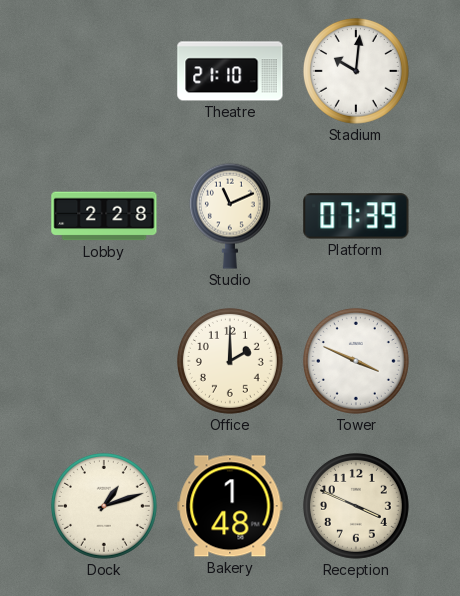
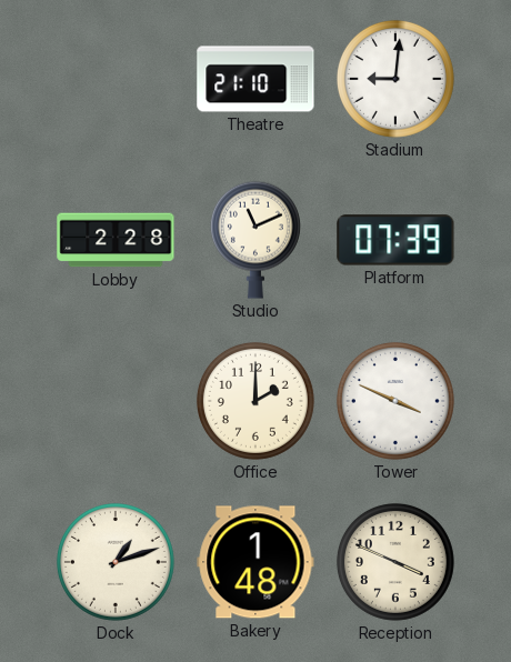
Stadium: 10:01 -> 9:01 (395, 79)
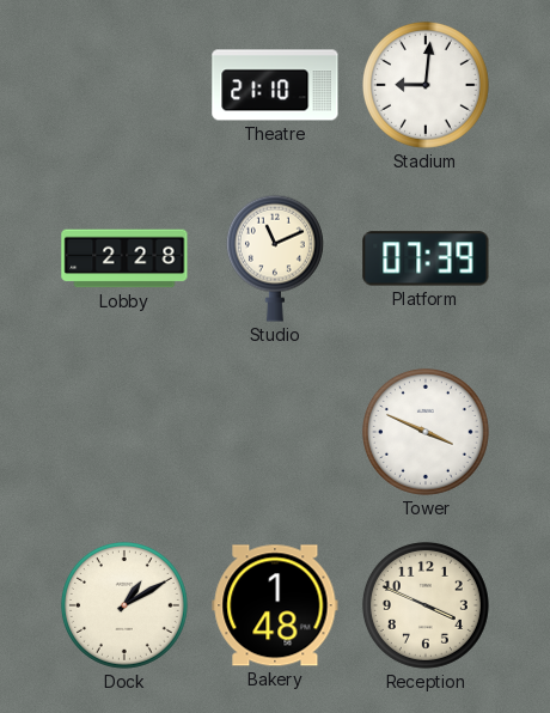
Office: 2:00 -> none (255, 401)
Dock: 1:12 -> 1:10 (124, 605)
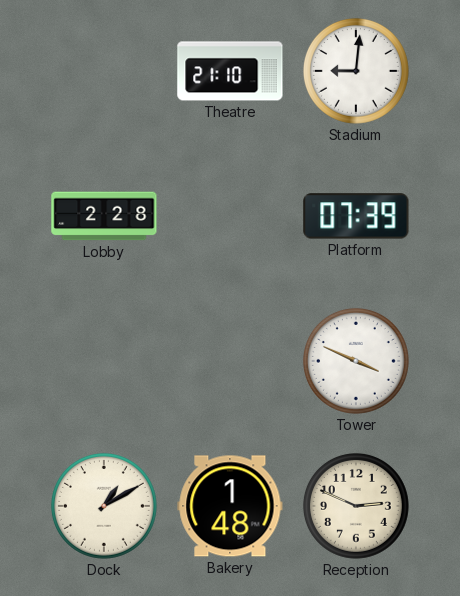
Studio: 11:11 -> none (275, 258)
Reception: 3:49 -> 2:49 (356, 506)
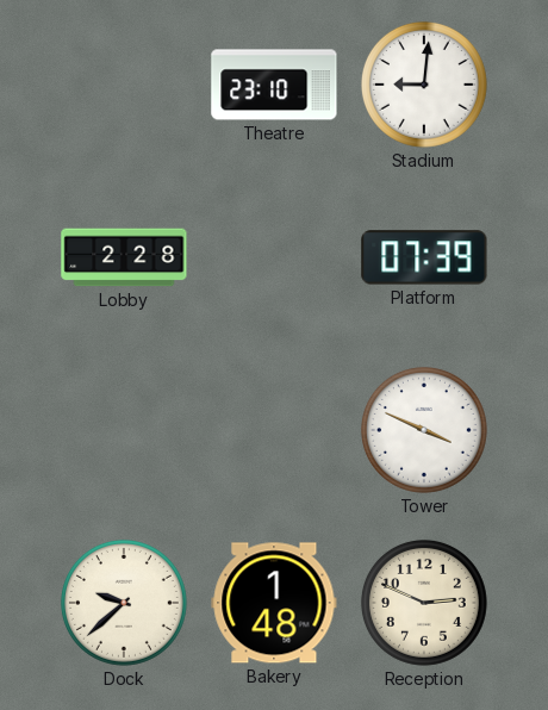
Theatre: 21:10 -> 23:10 (274, 85)
Dock: 1:10 -> 9:38 (124, 603)
